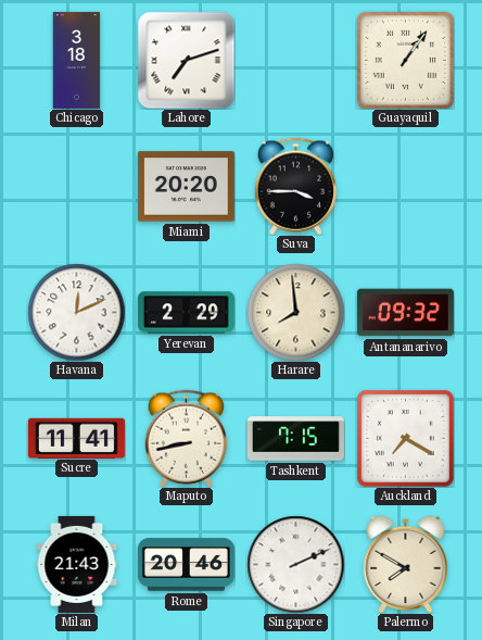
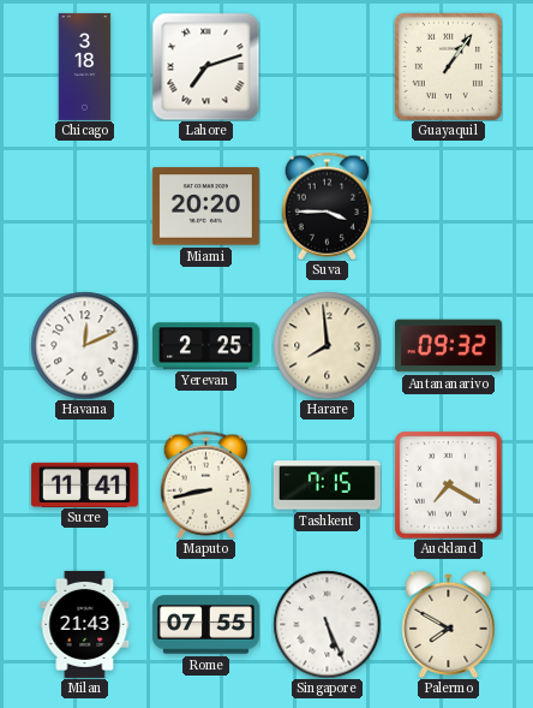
Yerevan: 2:29 -> 2:25 (205, 346)
Rome: 20:46 -> 07:55 (205, 625)
Singapore: 2:11 -> 5:26 (327, 624)
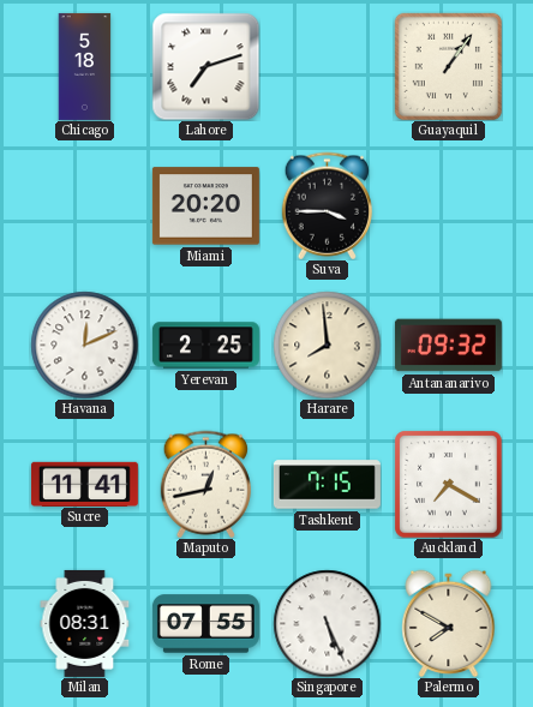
Chicago: 3:18 -> 5:18 (85, 66)
Maputo: 8:43 -> 12:43 (205, 484)
Milan: 21:43 -> 08:31 (85, 623)
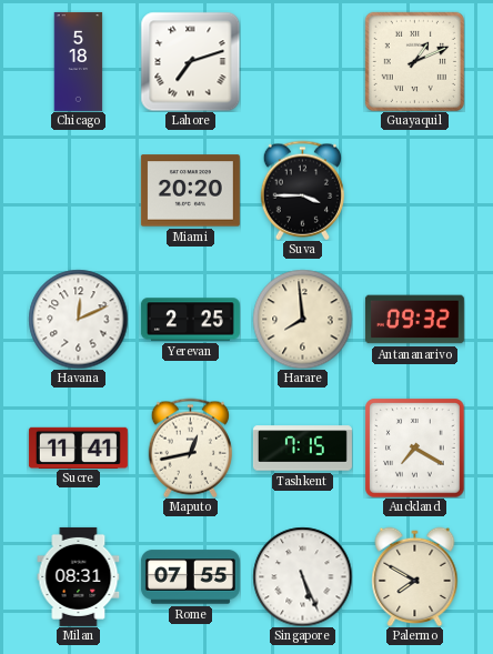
Guayaquil: 1:06 -> 1:11 (414, 61)
